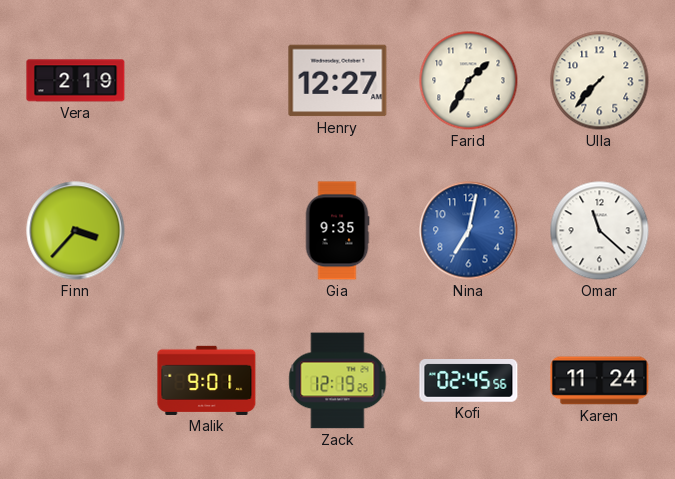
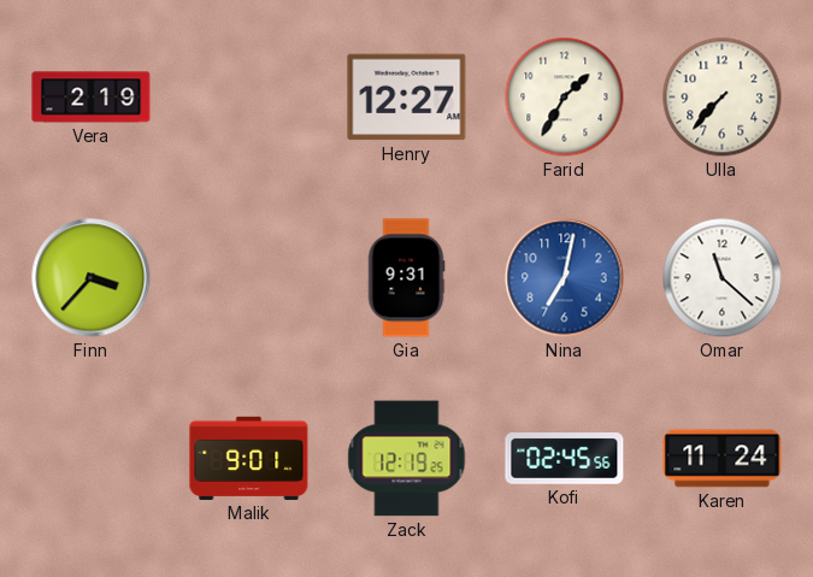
Gia: 9:35 -> 9:31 (406, 278)
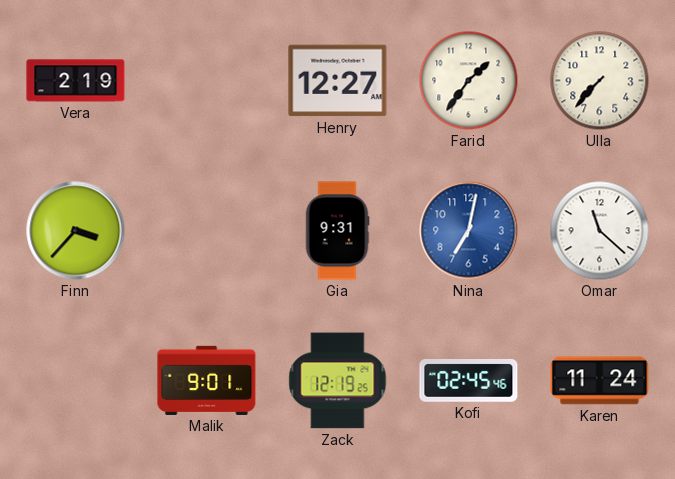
Farid: 1:35 -> 1:36 (469, 81)
Kofi: 02:45:56 -> 02:45:46 (469, 381)
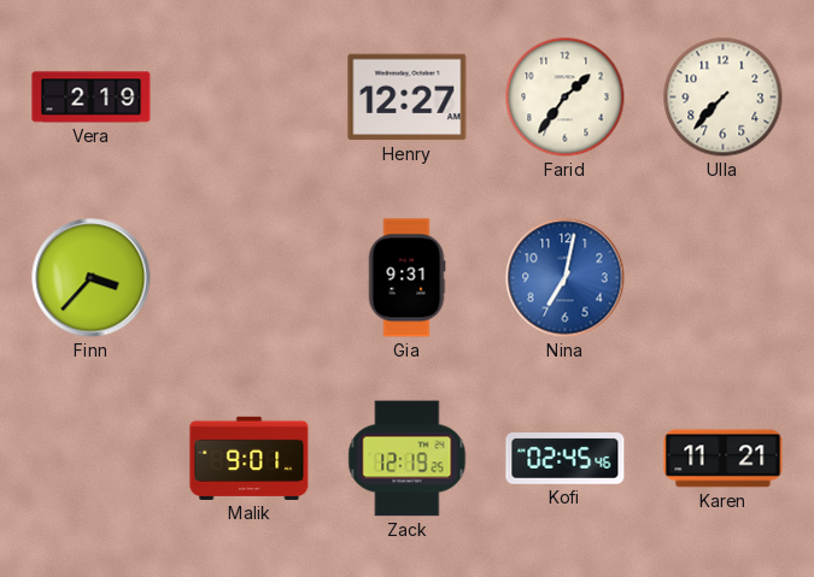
Omar: 11:22 -> none (600, 231)
Karen: 11:24 -> 11:21 (724, 459)
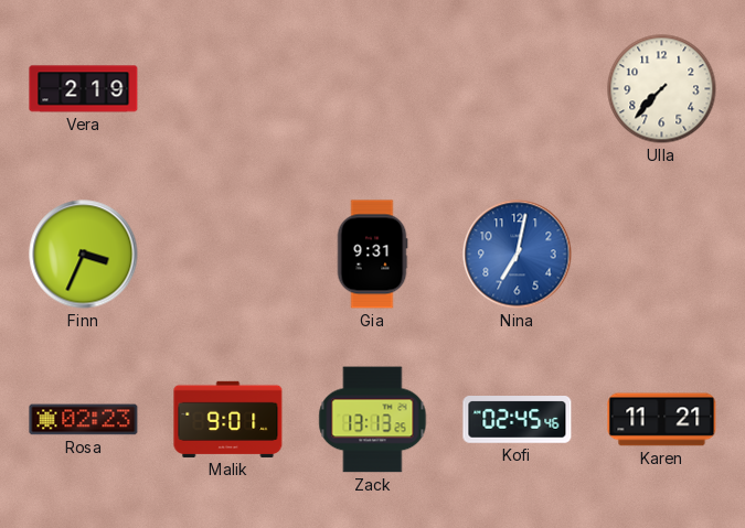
Henry: 12:27 -> none (408, 98)
Farid: 1:36 -> none (566, 98)
Finn: 3:37 -> 3:34 (84, 255)
Rosa: none -> 02:23 (84, 420)
Zack: 12:19 -> 13:13 (373, 420)
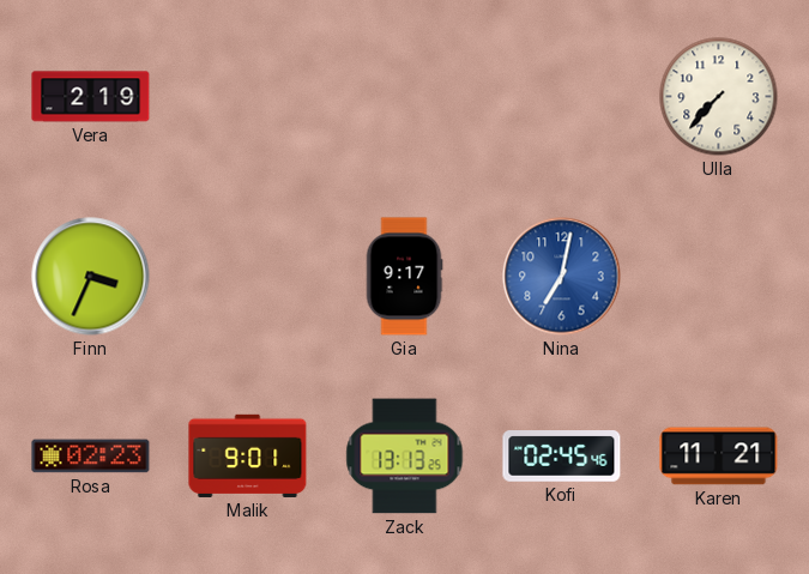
Gia: 9:31 -> 9:17 (404, 277)
